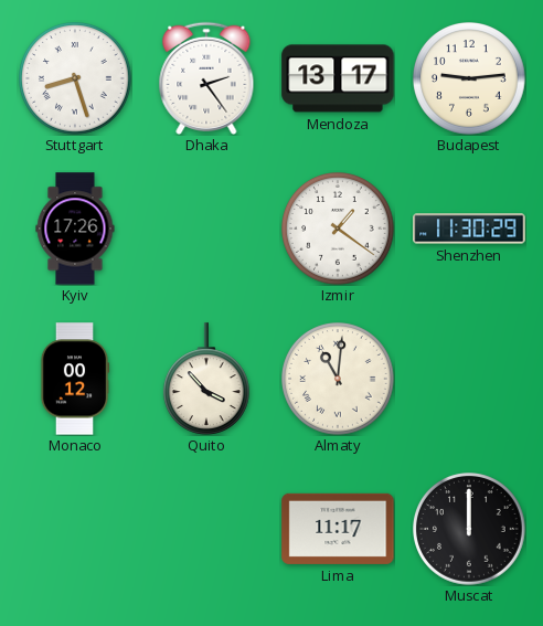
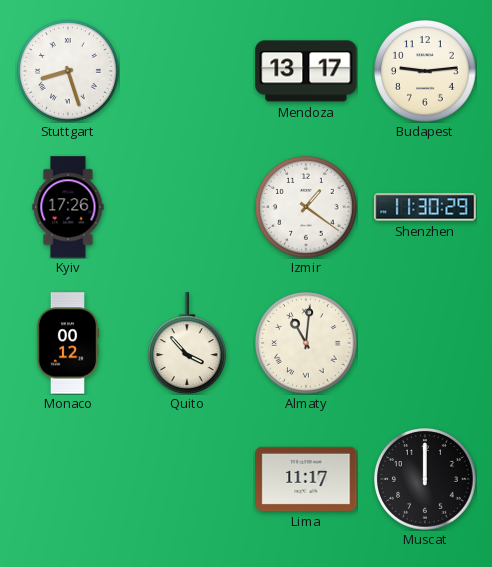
Dhaka: 2:24 -> none (206, 78)
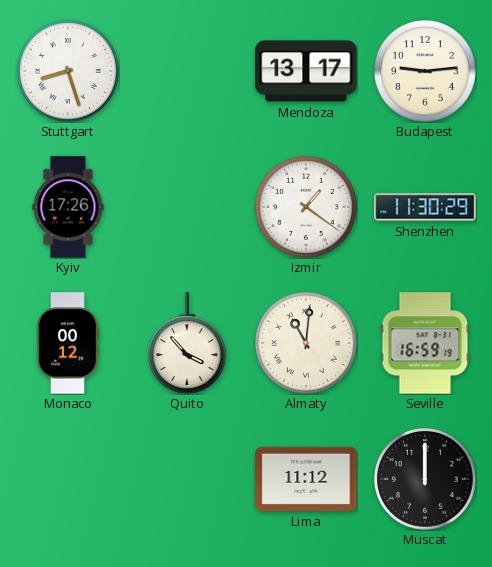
Seville: none -> 16:59 (425, 343)
Lima: 11:17 -> 11:12 (306, 479)
